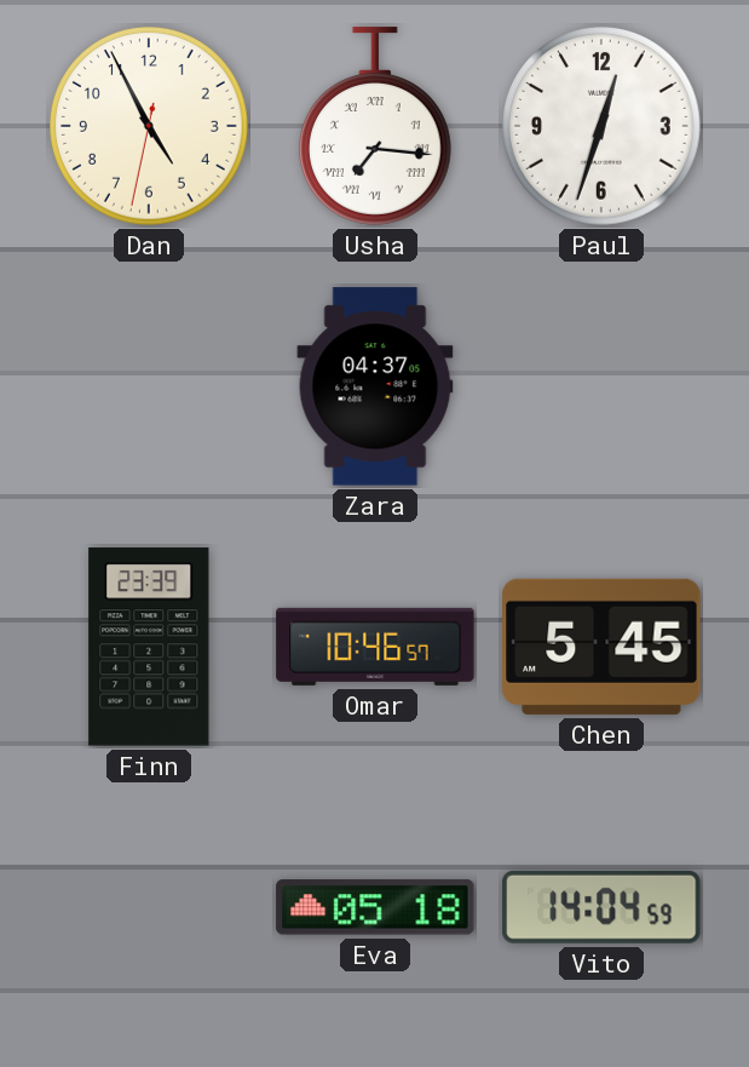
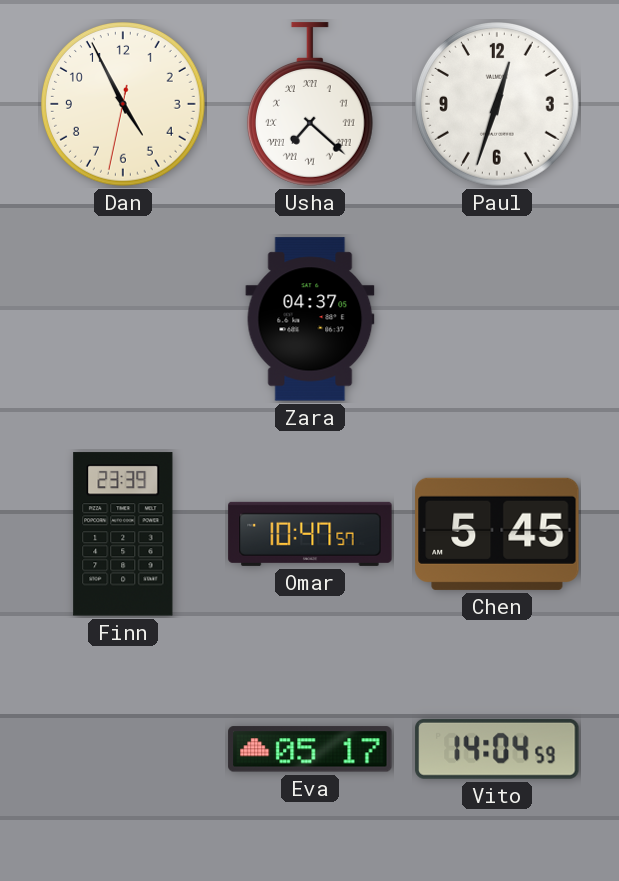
Usha: 7:16 -> 7:22 (310, 104)
Omar: 10:46 -> 10:47 (310, 534)
Eva: 05:18 -> 05:17 (310, 749)
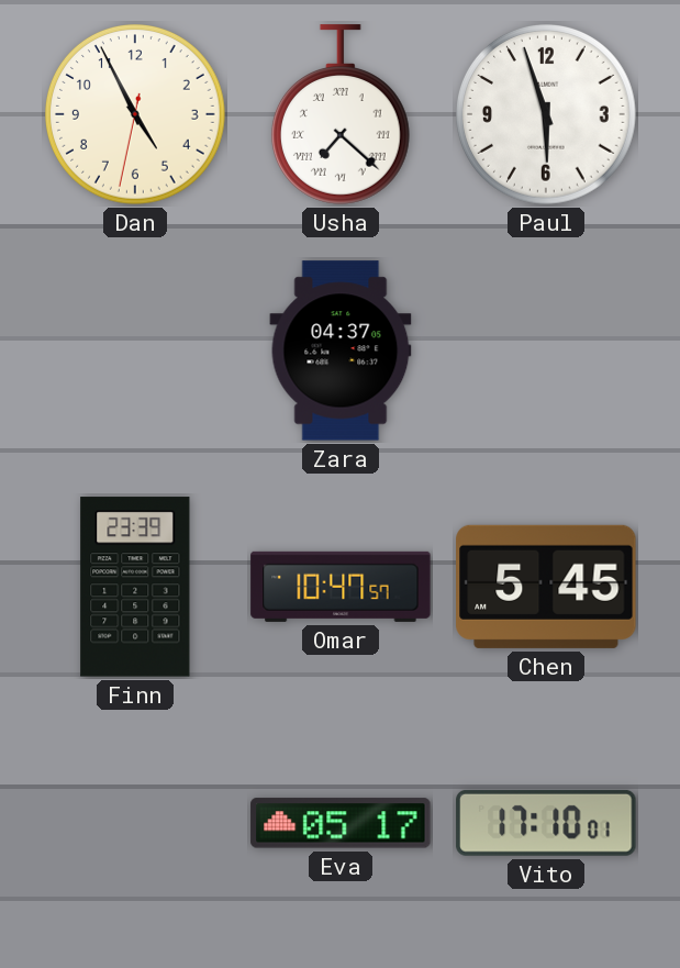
Paul: 12:33 -> 5:57 (547, 115)
Vito: 14:04 -> 17:10 (546, 823)
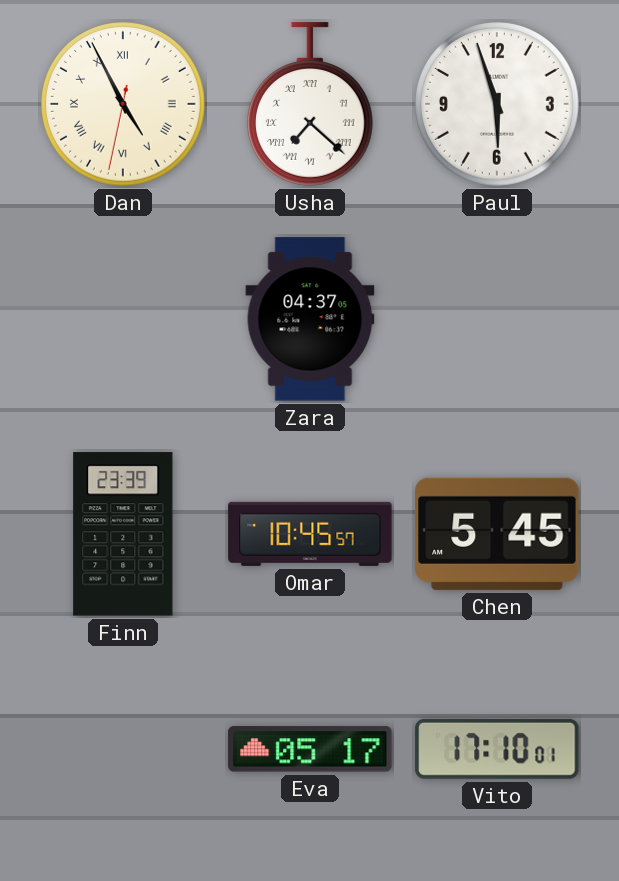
Dan numerals: Arabic -> Roman (124, 105)
Omar: 10:47 -> 10:45 (310, 534)
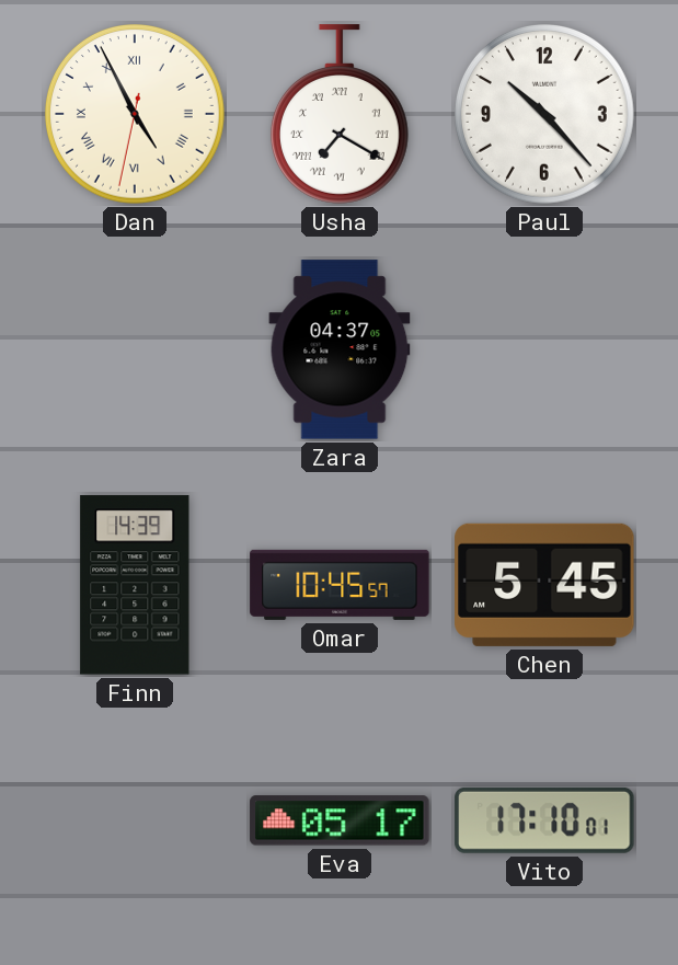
Usha: 7:22 -> 7:20 (340, 114)
Paul: 5:57 -> 10:23 (545, 115)
Finn: 23:39 -> 14:39 (135, 585)
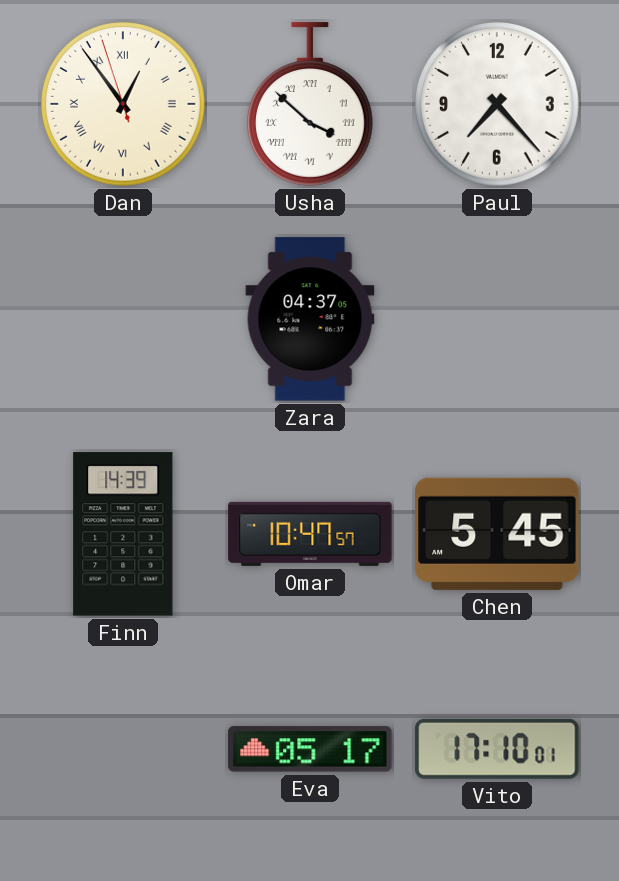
Dan: 4:55 -> 12:53 (124, 105)
Usha: 7:20 -> 3:52 (310, 104)
Paul: 10:23 -> 7:23 (498, 105)
Omar: 10:45 -> 10:47 (310, 534)
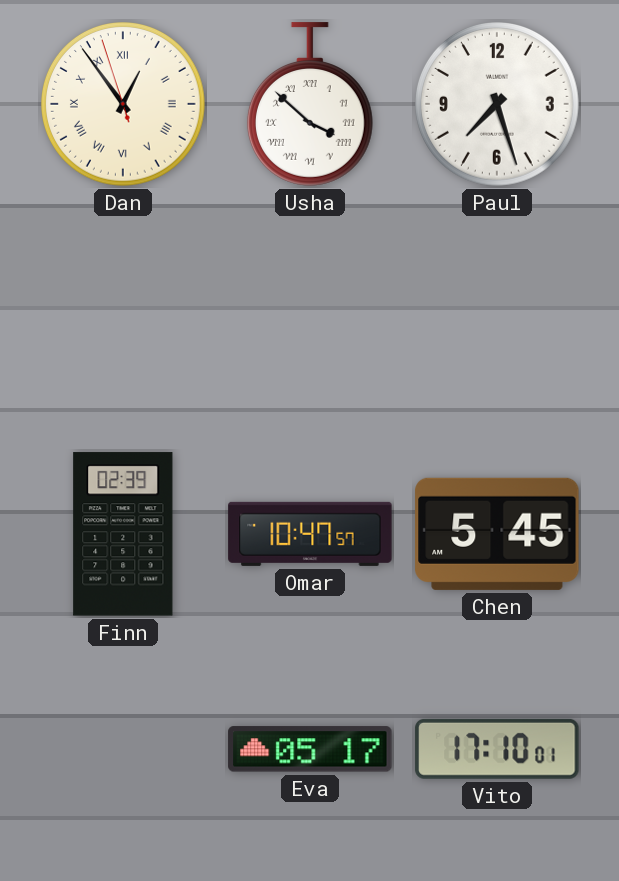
Paul: 7:23 -> 7:27 (498, 105)
Zara: 04:37 -> none (310, 319)
Finn: 14:39 -> 02:39 (123, 534)
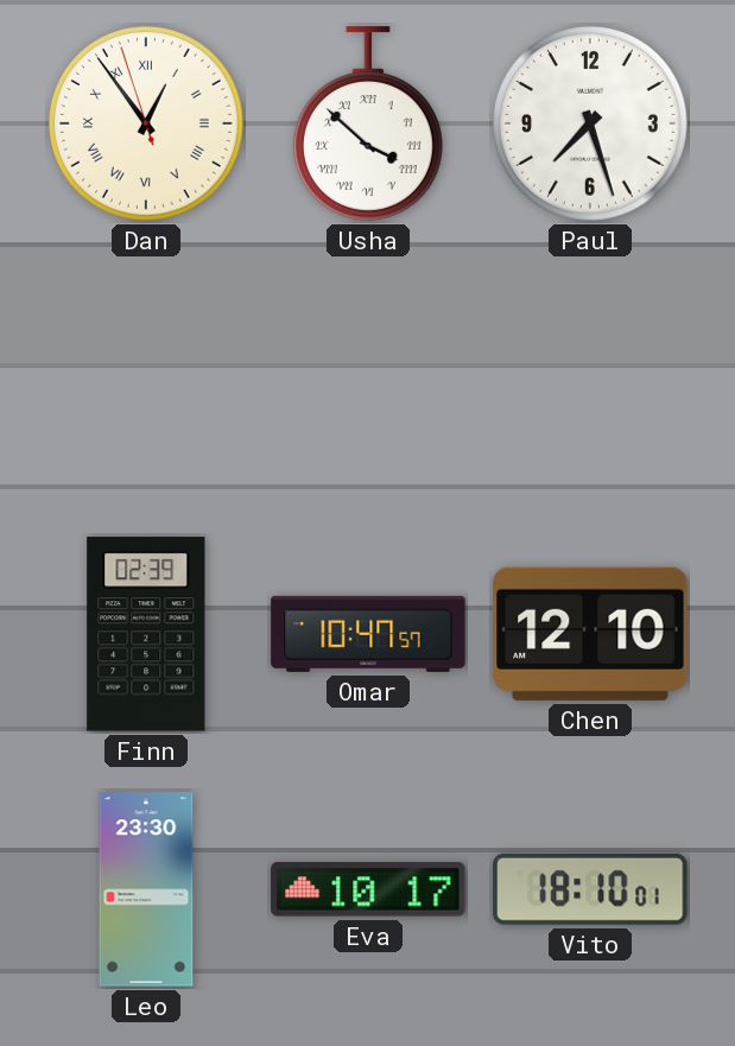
Chen: 5:45 -> 12:10 (590, 634)
Leo: none -> 23:30 (146, 889)
Eva: 05:17 -> 10:17 (368, 889)
Vito: 17:10 -> 18:10 (590, 889)
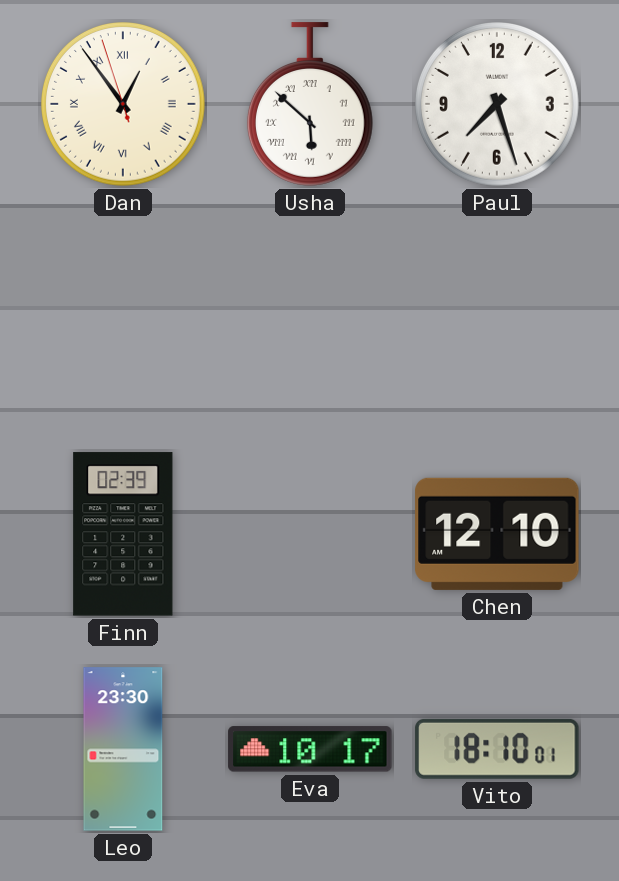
Usha: 3:52 -> 5:52 (310, 104)
Omar: 10:47 -> none (368, 634)
